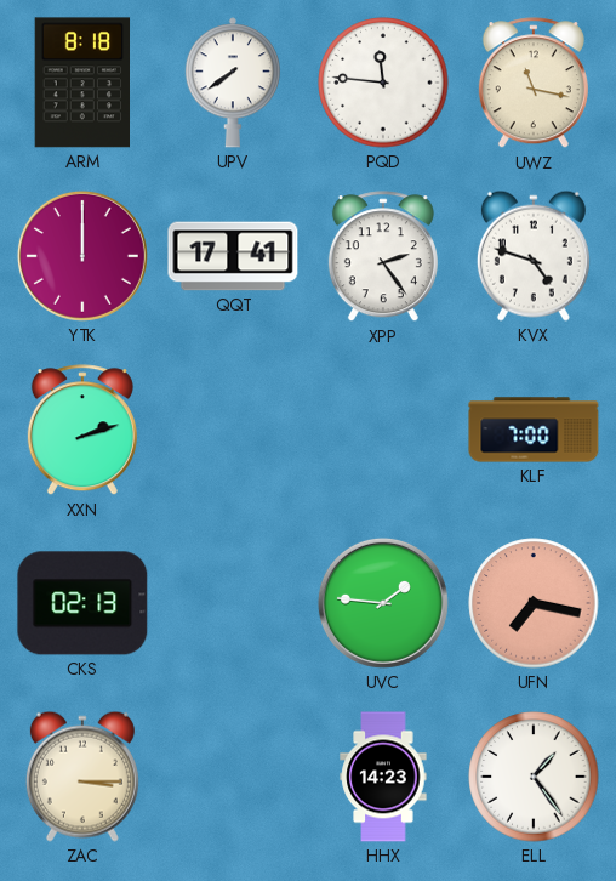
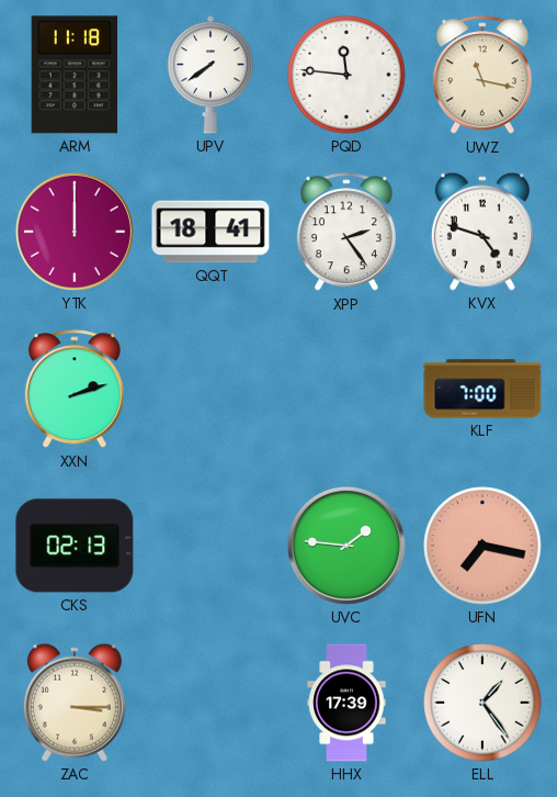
ARM: 8:18 -> 11:18 (75, 75)
QQT: 17:41 -> 18:41 (211, 232)
HHX: 14:23 -> 17:39 (346, 703)
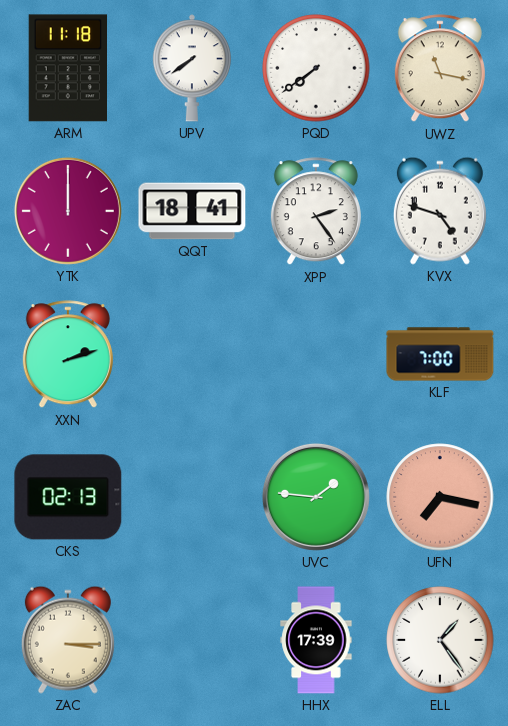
PQD: 11:46 -> 7:39 (316, 68)
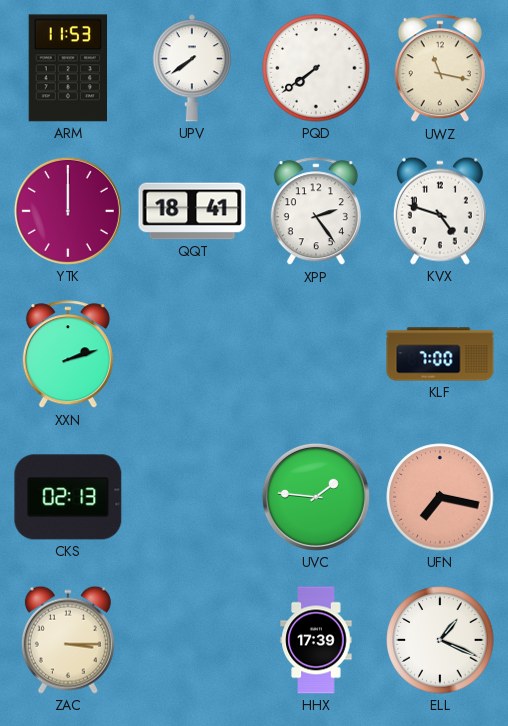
ARM: 11:18 -> 11:53 (68, 68)
ELL: 1:24 -> 1:19 (440, 640)
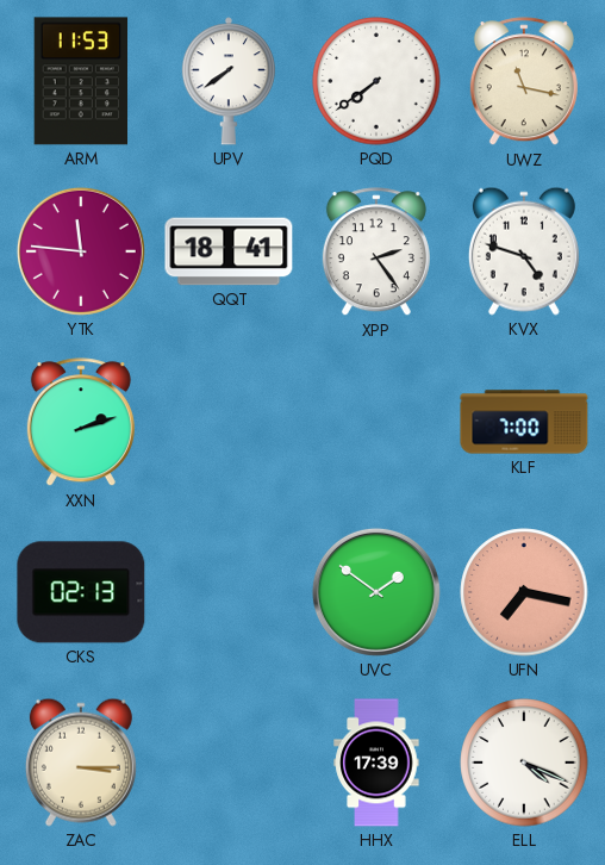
YTK: 12:00 -> 11:46 (81, 251)
UVC: 1:46 -> 1:51 (376, 592)
ELL: 1:19 -> 4:19 (524, 763)
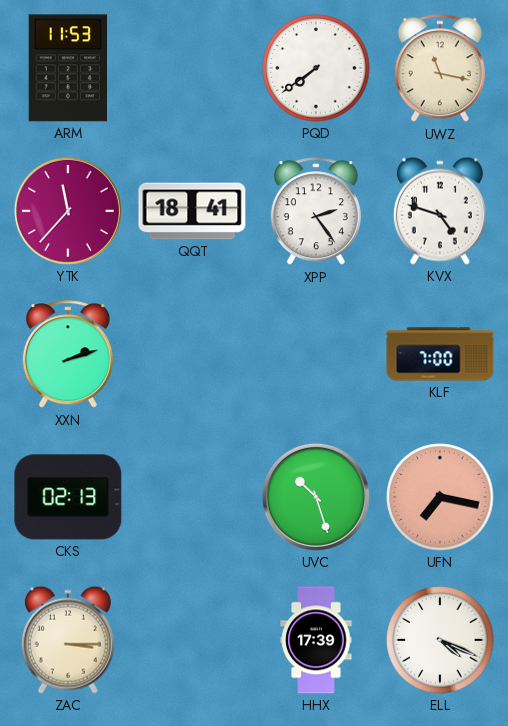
UPV: 7:39 -> none (229, 81)
YTK: 11:46 -> 11:37 (68, 211)
UVC: 1:51 -> 10:27 (316, 497)
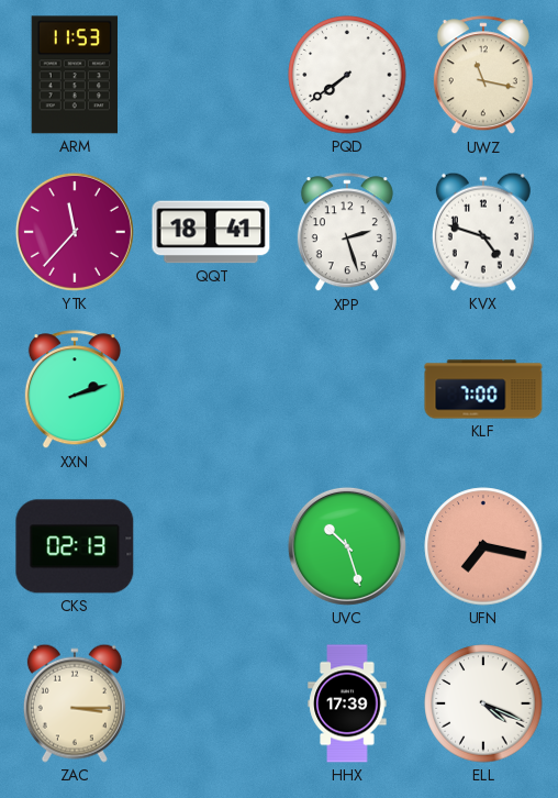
XPP: 2:24 -> 2:27 (347, 233)
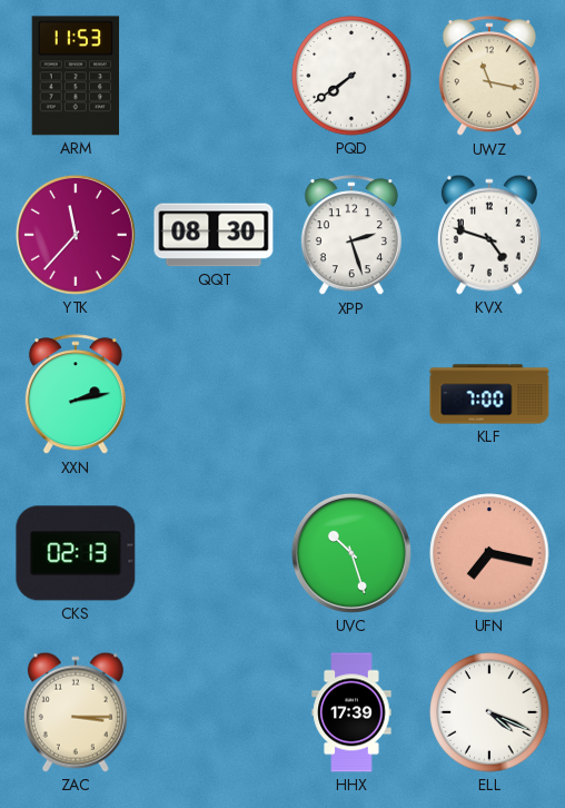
QQT: 18:41 -> 08:30 (214, 235)
XXN: 2:12 -> 2:13 (76, 395)
